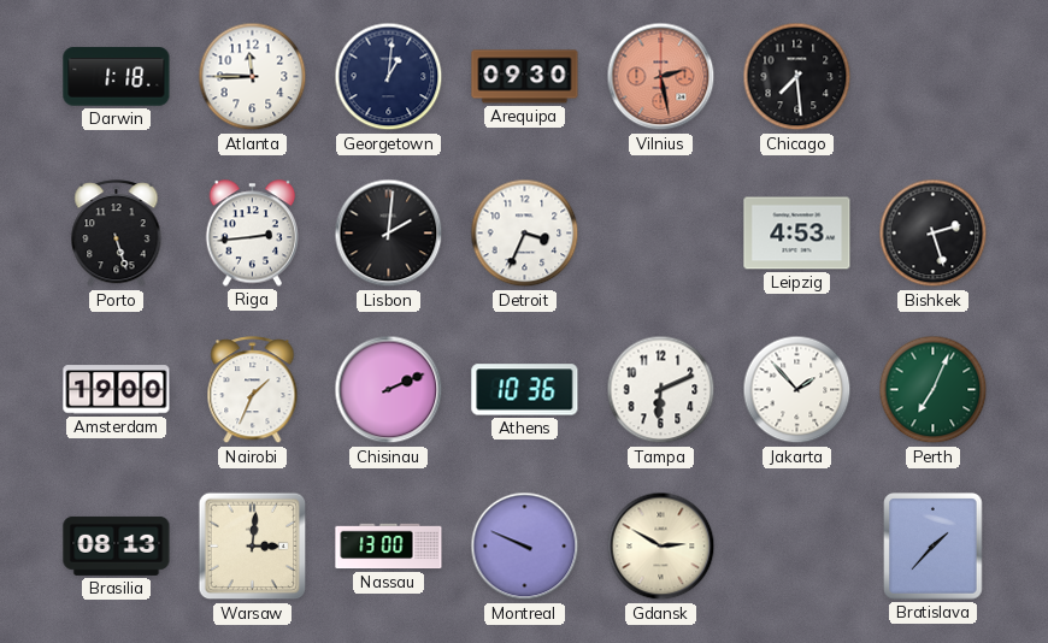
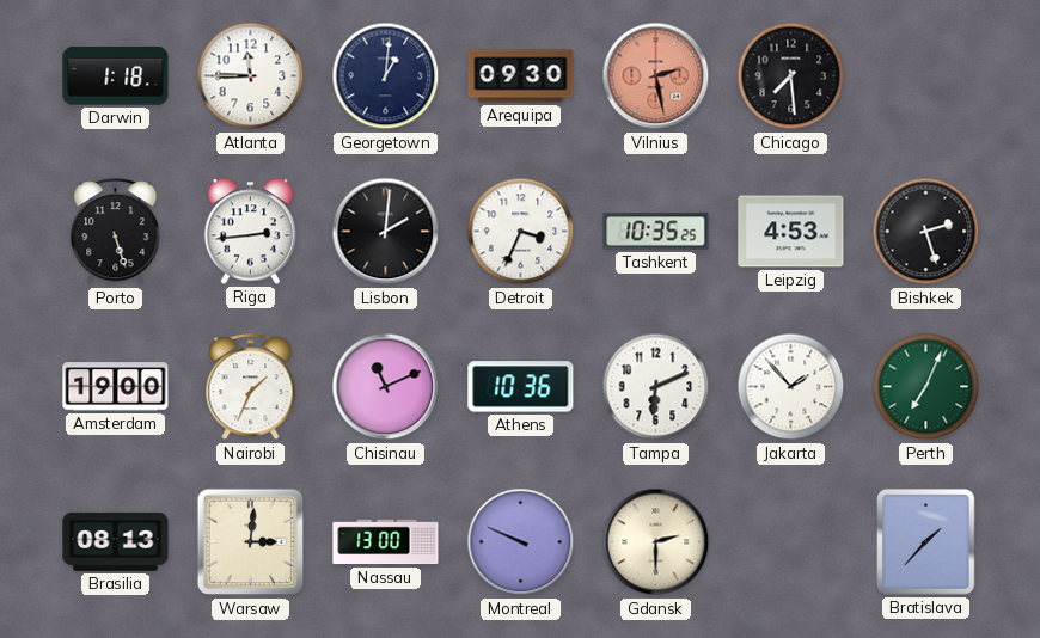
Tashkent: none -> 10:35 (656, 232)
Chisinau: 2:11 -> 11:11 (386, 387)
Gdansk: 2:50 -> 2:30 (656, 542)
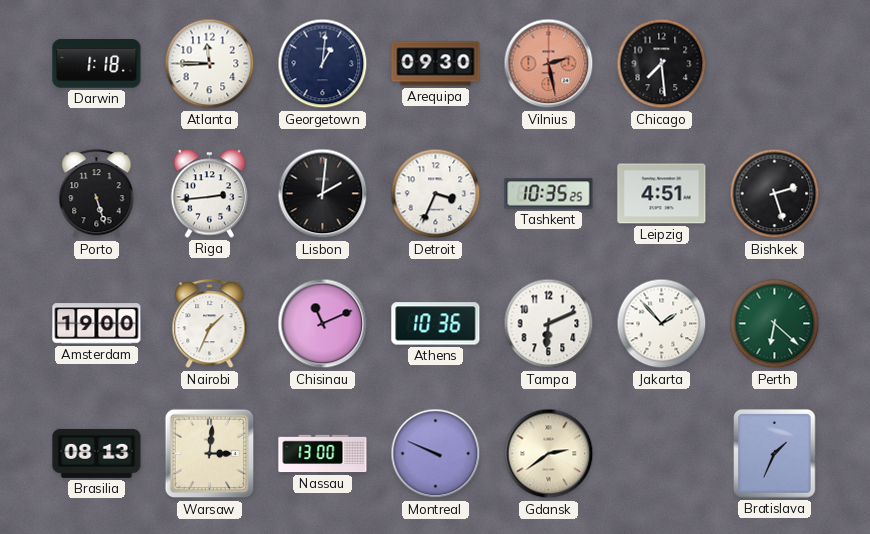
Leipzig: 4:53 -> 4:51 (662, 194)
Perth: 7:04 -> 6:22 (775, 324)
Gdansk: 2:30 -> 2:39 (549, 454)
Bratislava: 1:37 -> 1:34 (775, 454)
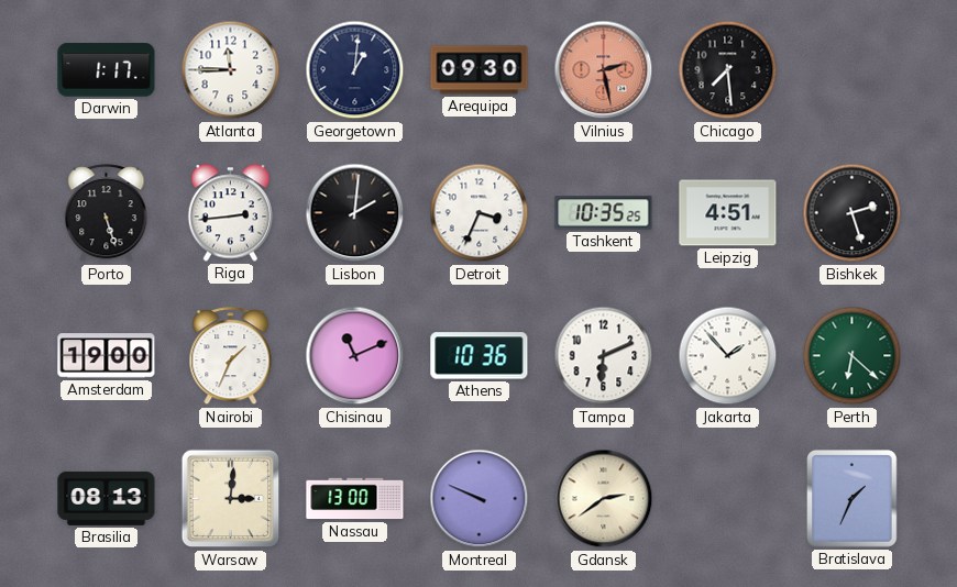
Darwin: 1:18 -> 1:17 (107, 70)
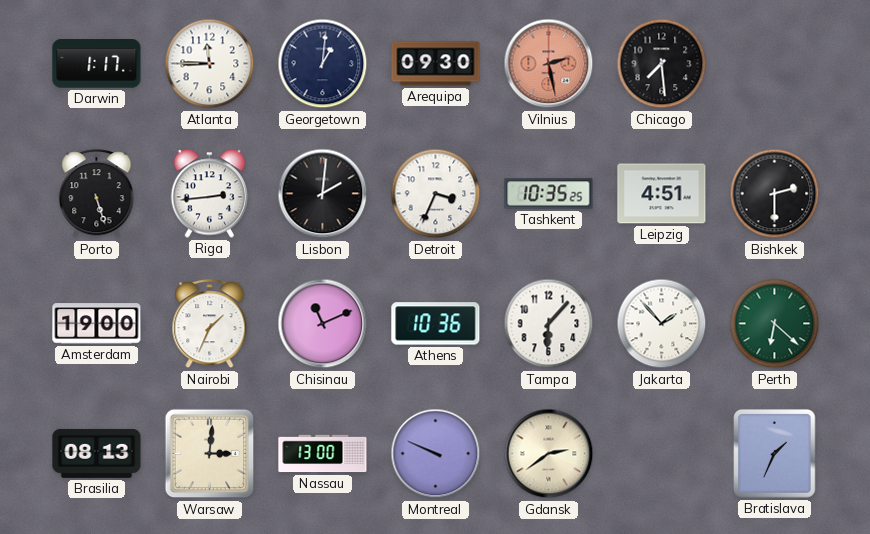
Bishkek: 2:27 -> 2:30 (775, 194)
Tampa: 6:11 -> 6:07 (549, 324)
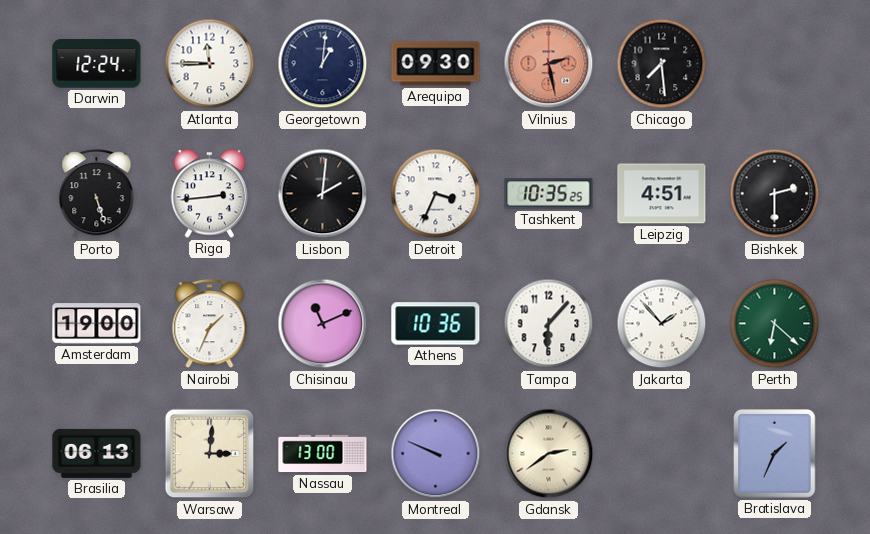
Darwin: 1:17 -> 12:24 (97, 64)
Brasilia: 08:13 -> 06:13 (97, 453)
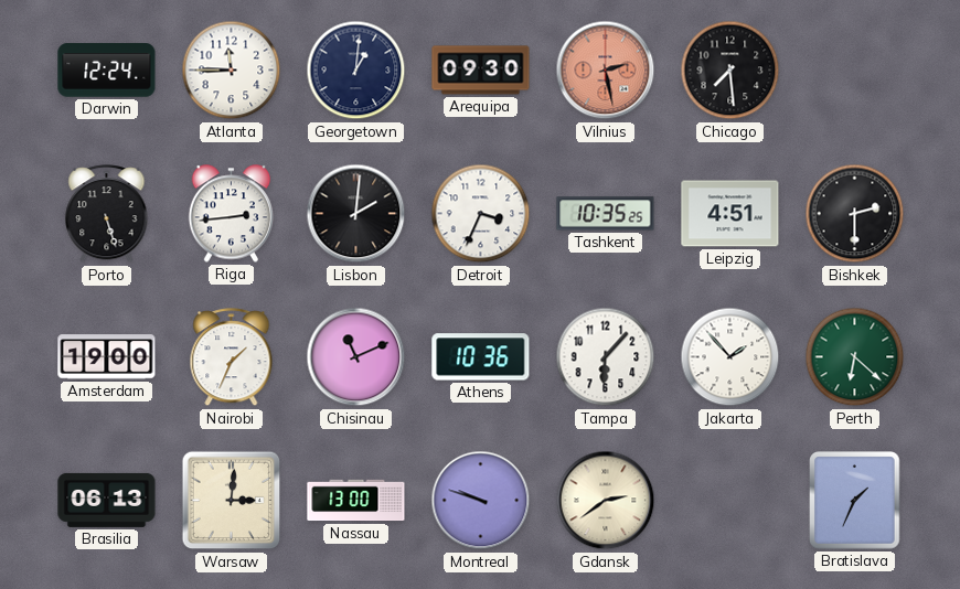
Montreal: 9:49 -> 9:48 (481, 501)
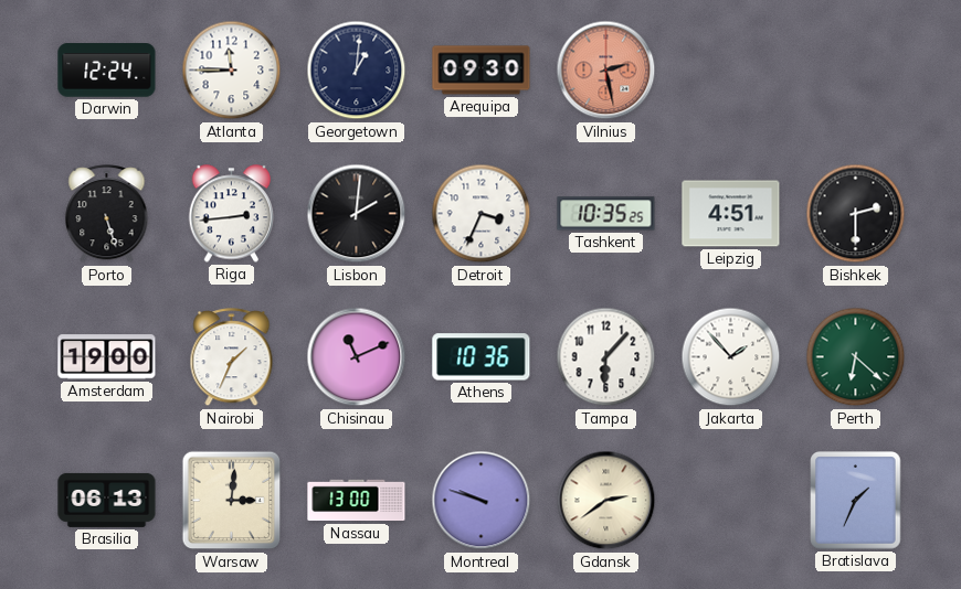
Chicago: 7:29 -> none (730, 71)
